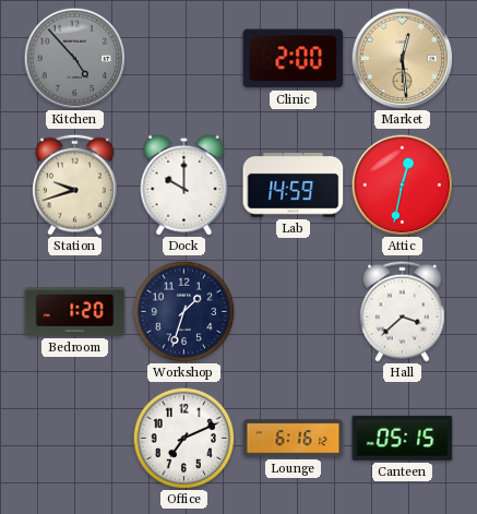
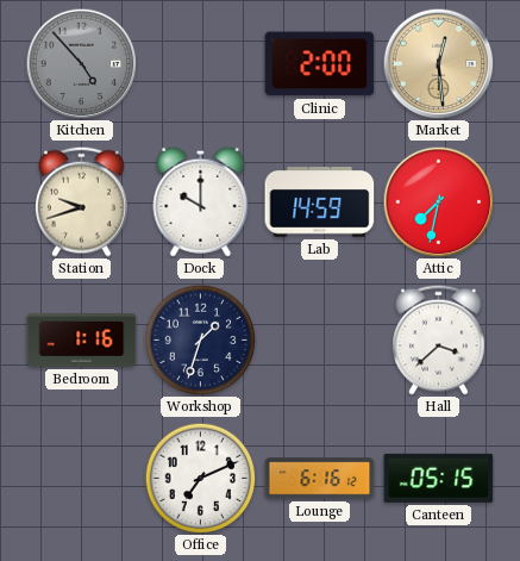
Attic: 12:32 -> 7:32 (438, 201)
Bedroom: 1:20 -> 1:16 (82, 341)
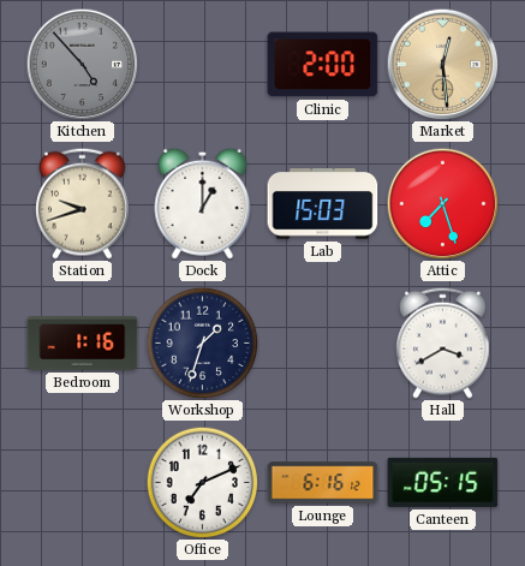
Dock: 10:00 -> 1:00 (203, 203)
Lab: 14:59 -> 15:03 (323, 204)
Attic: 7:32 -> 7:27 (442, 203)
Hall: 3:38 -> 3:40 (443, 342)
